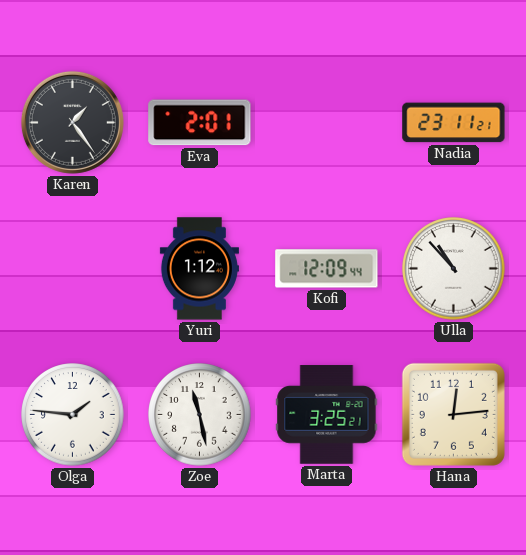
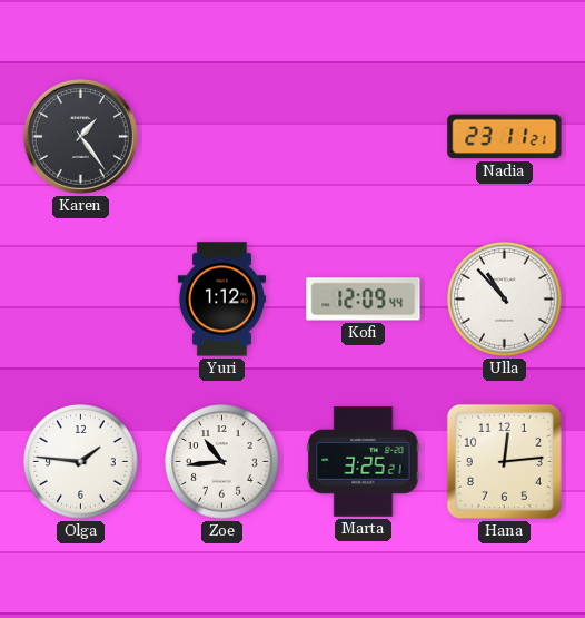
Eva: 2:01 -> none (200, 123)
Zoe: 11:28 -> 10:44 (222, 462)
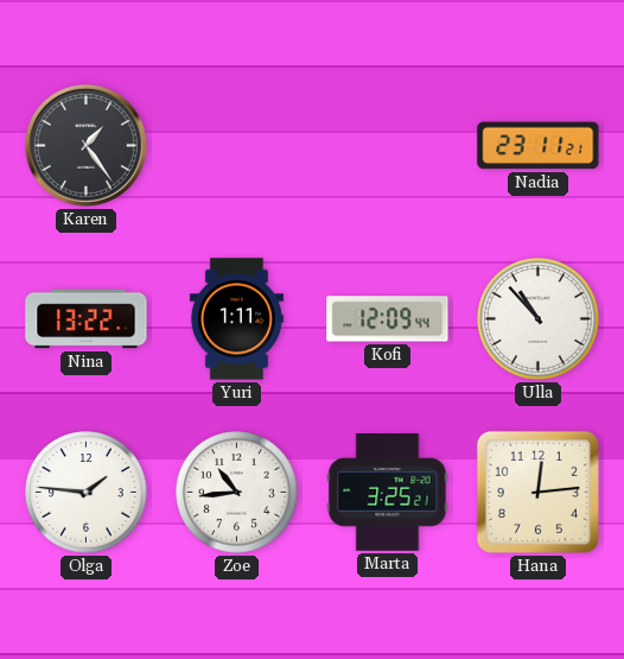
Nina: none -> 13:22 (87, 319)
Yuri: 1:12 -> 1:11 (236, 319)
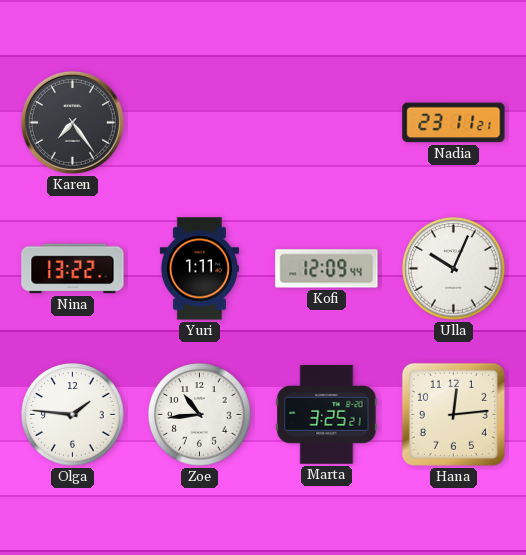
Karen: 1:24 -> 7:24 (72, 122)
Ulla: 10:53 -> 10:04 (454, 269)
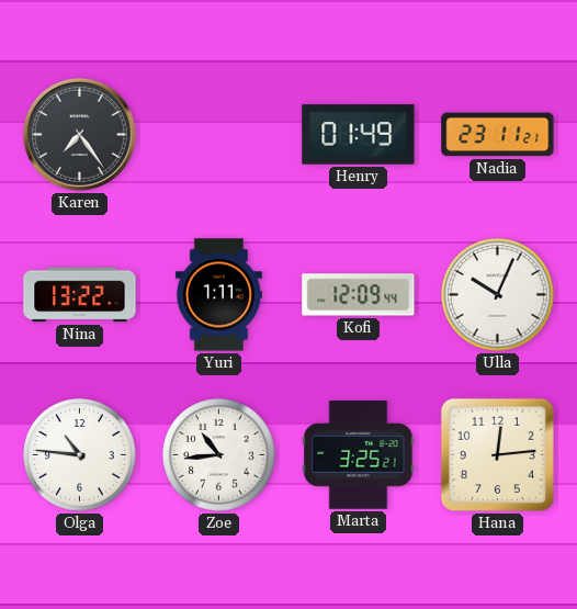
Henry: none -> 01:49 (359, 135)
Olga: 1:46 -> 10:46 (80, 455)
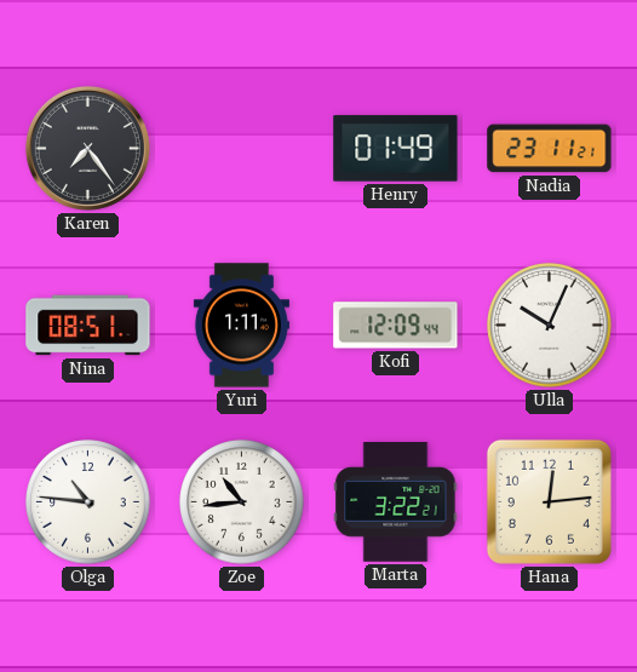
Nina: 13:22 -> 08:51 (88, 326)
Marta: 3:25 -> 3:22 (396, 502)
